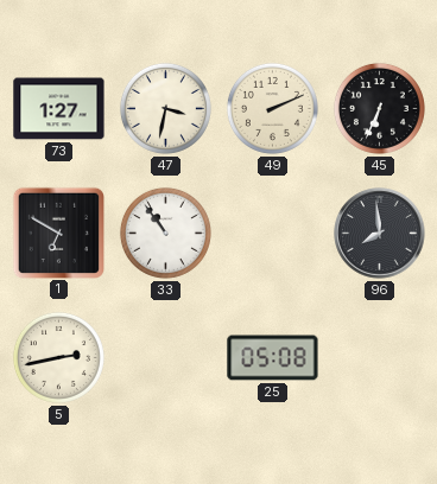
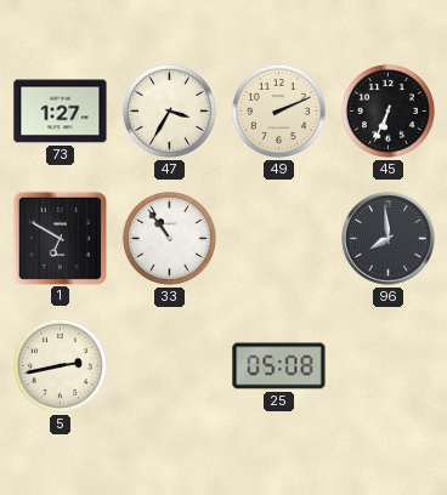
47: 3:32 -> 3:35 (169, 110)
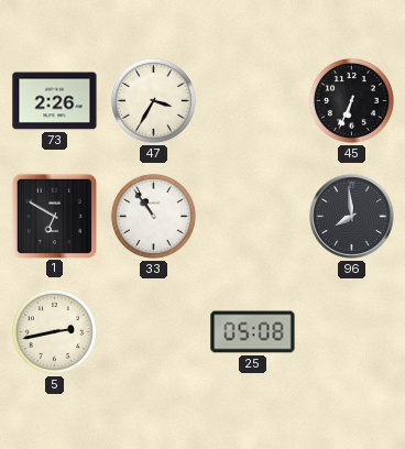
73: 1:27 -> 2:26 (55, 101)
49: 2:11 -> none (278, 110)
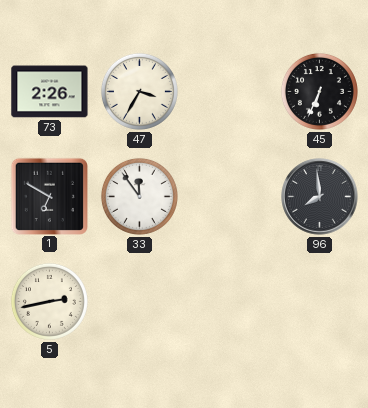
33: 10:54 -> 11:54 (139, 196)
25: 05:08 -> none (253, 332)
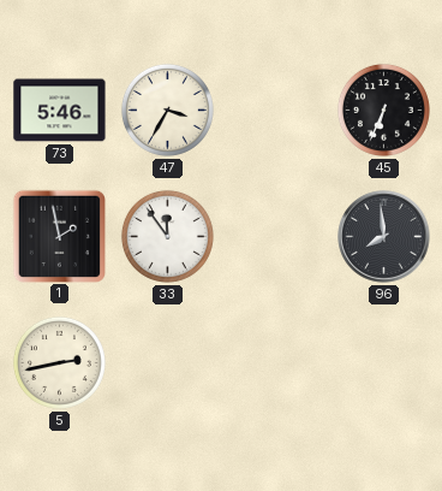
73: 2:26 -> 5:46 (60, 111)
1: 6:50 -> 1:58 (59, 236)
